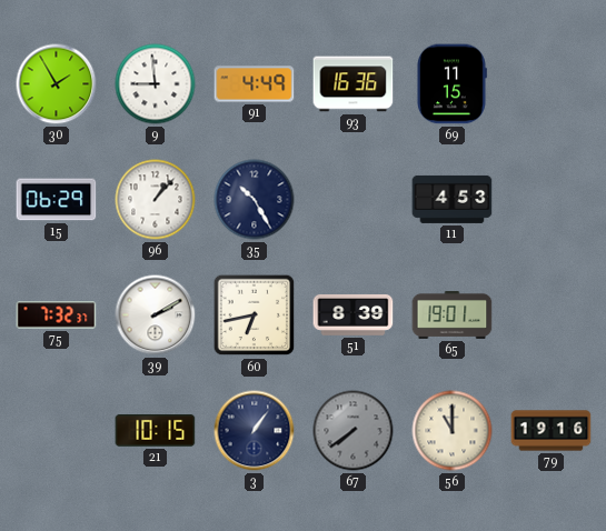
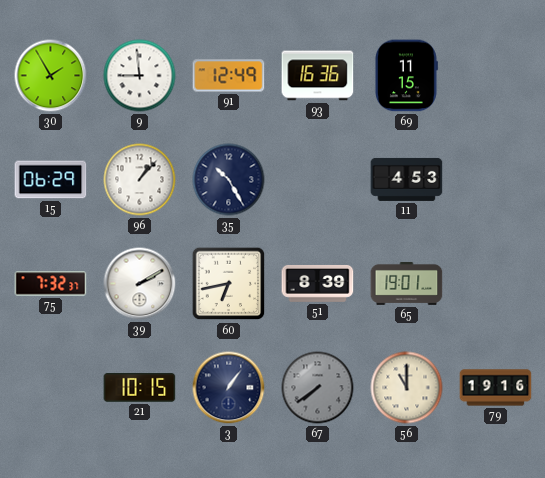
91: 4:49 -> 12:49 (229, 76)
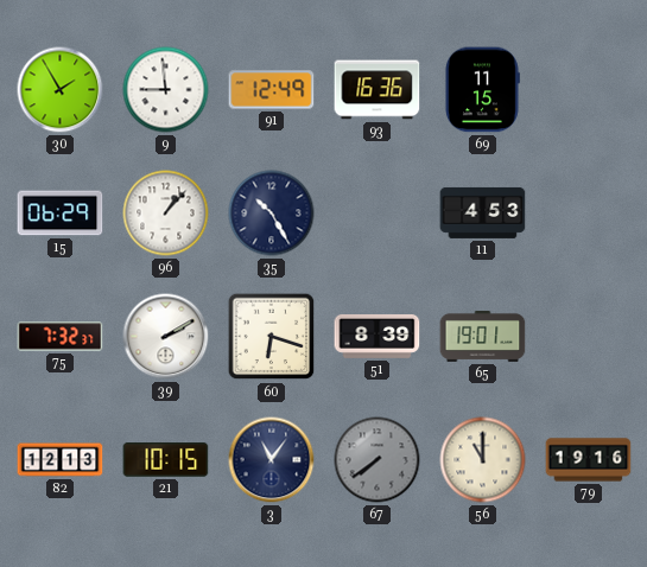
60: 6:43 -> 6:18 (272, 337)
82: none -> 12:13 (61, 460)
3: 1:06 -> 11:06 (272, 460)
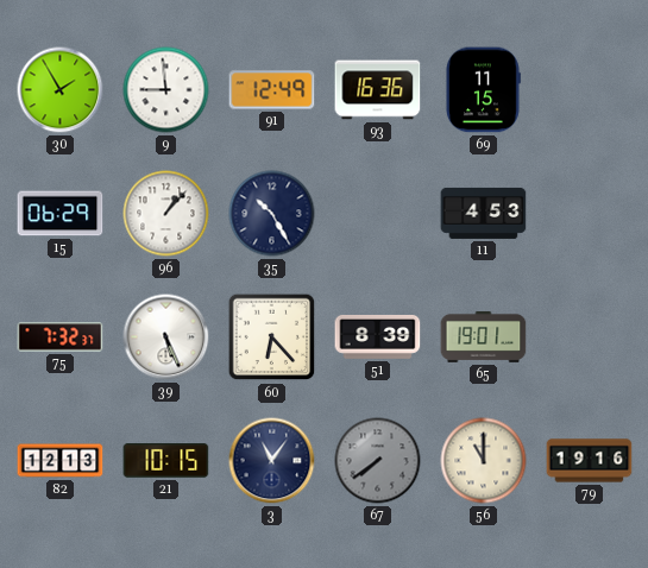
39: 2:10 -> 5:26 (166, 337)
60: 6:18 -> 6:23 (272, 337)
